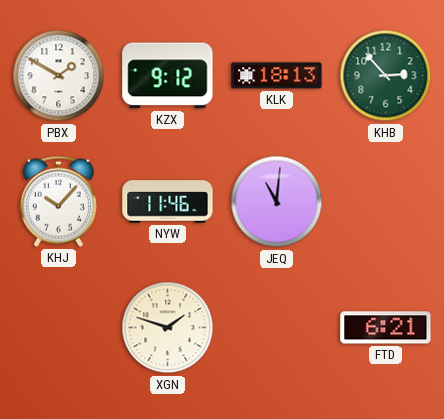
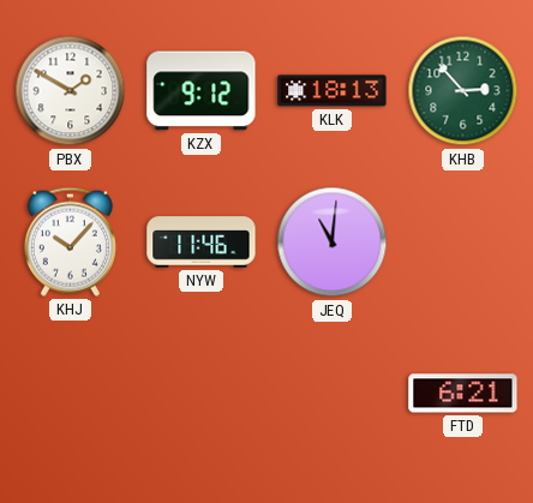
XGN: 1:48 -> none (168, 328)
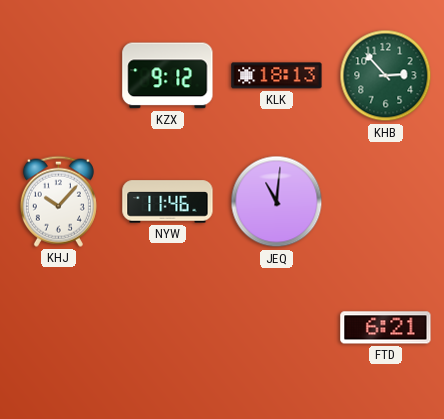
PBX: 1:50 -> none (71, 91)
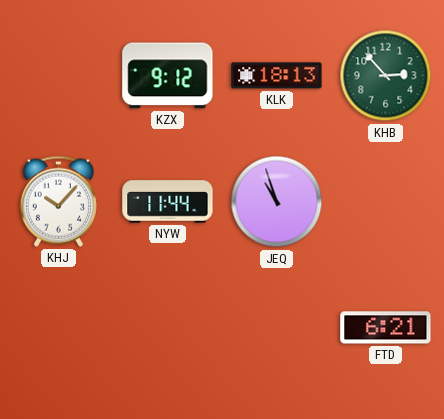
NYW: 11:46 -> 11:44 (168, 202)
JEQ: 11:01 -> 10:57 (277, 202)
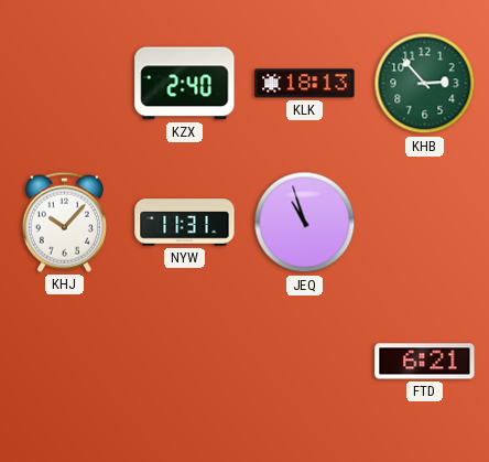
KZX: 9:12 -> 2:40 (185, 84)
NYW: 11:44 -> 11:31 (185, 223)
